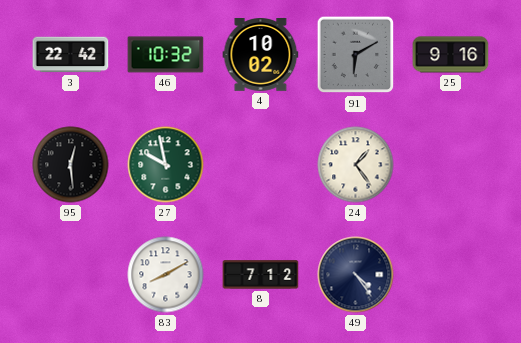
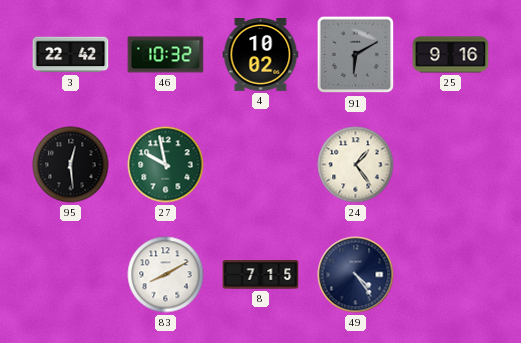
8: 7:12 -> 7:15 (261, 275)
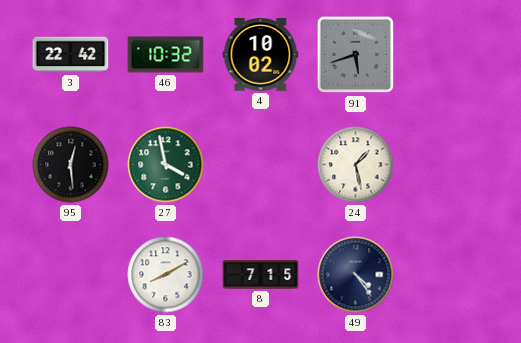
91: 6:10 -> 5:42 (356, 55)
25: 9:16 -> none (451, 55)
27: 9:58 -> 3:58 (166, 165)
24: 1:24 -> 1:28 (356, 165)
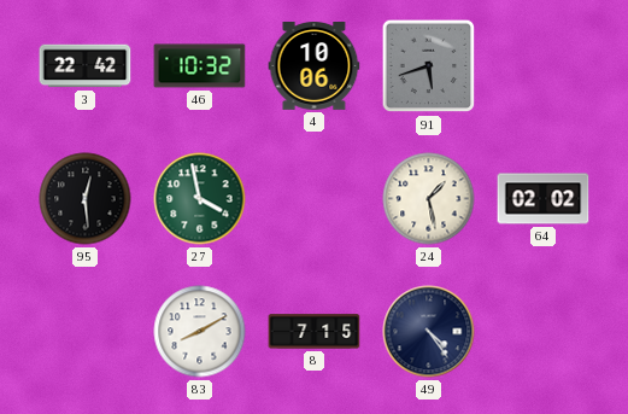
4: 10:02 -> 10:06 (315, 66)
64: none -> 02:02 (544, 199)
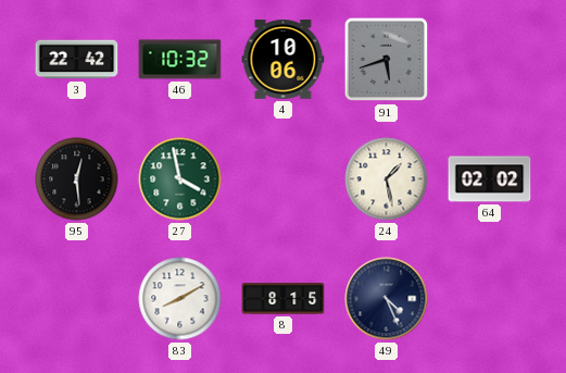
8: 7:15 -> 8:15 (284, 299)
49: 4:24 -> 4:26 (387, 299)
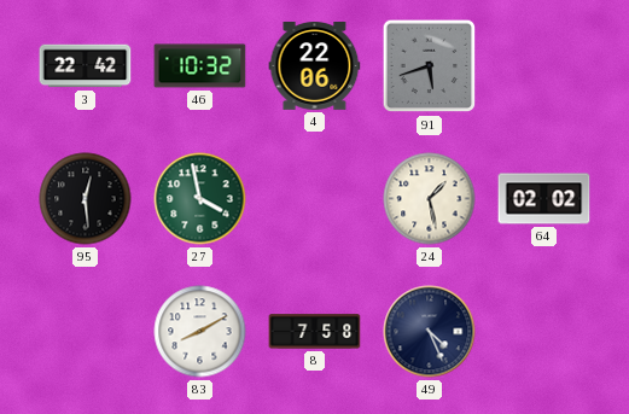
4: 10:06 -> 22:06 (315, 66)
8: 8:15 -> 7:58 (315, 332)
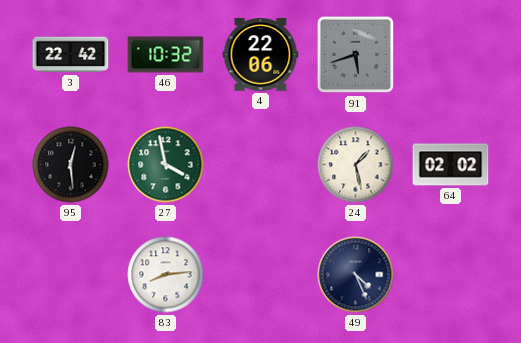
83: 8:10 -> 8:14 (166, 275)
8: 7:58 -> none (315, 332)
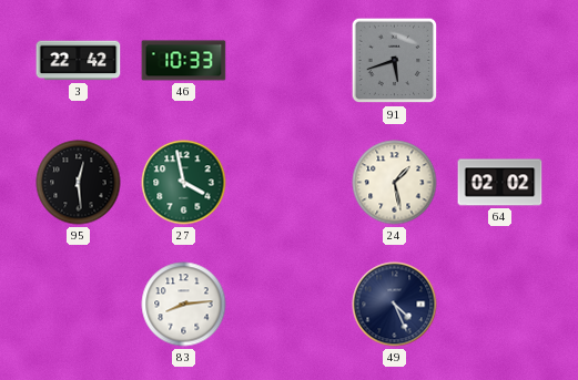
46: 10:32 -> 10:33 (184, 61)
4: 22:06 -> none (261, 55)
